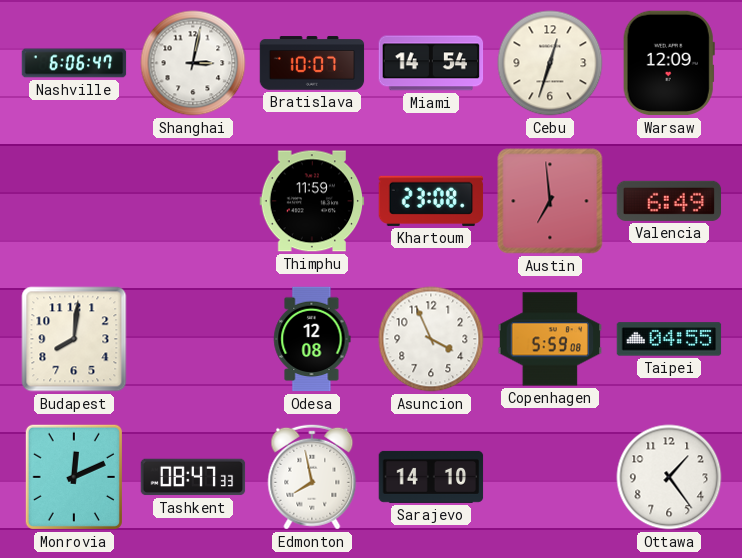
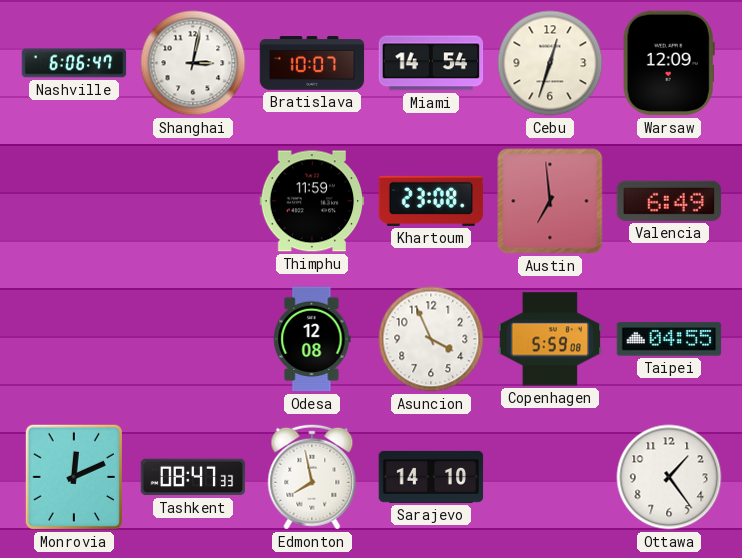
Budapest: 8:01 -> none (74, 339)
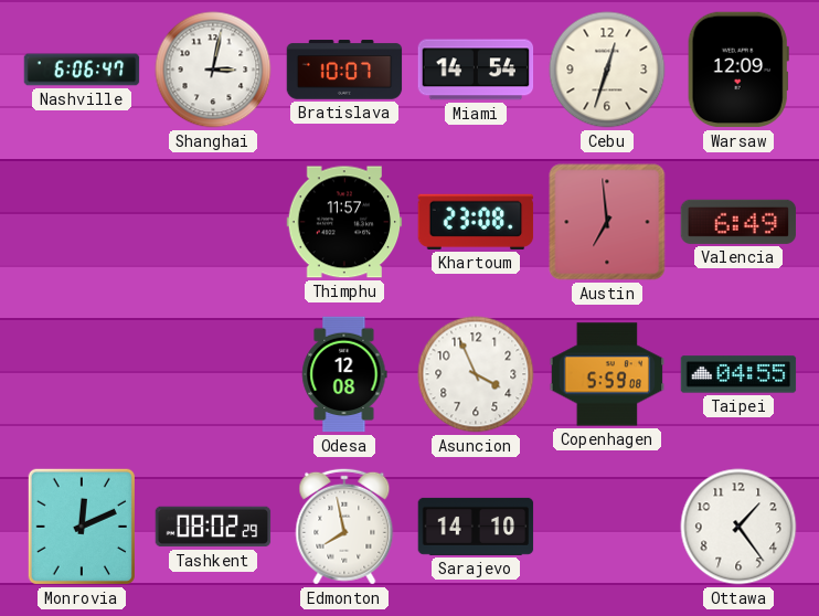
Thimphu: 11:59 -> 11:57 (344, 222)
Tashkent: 08:47 -> 08:02 (213, 527)
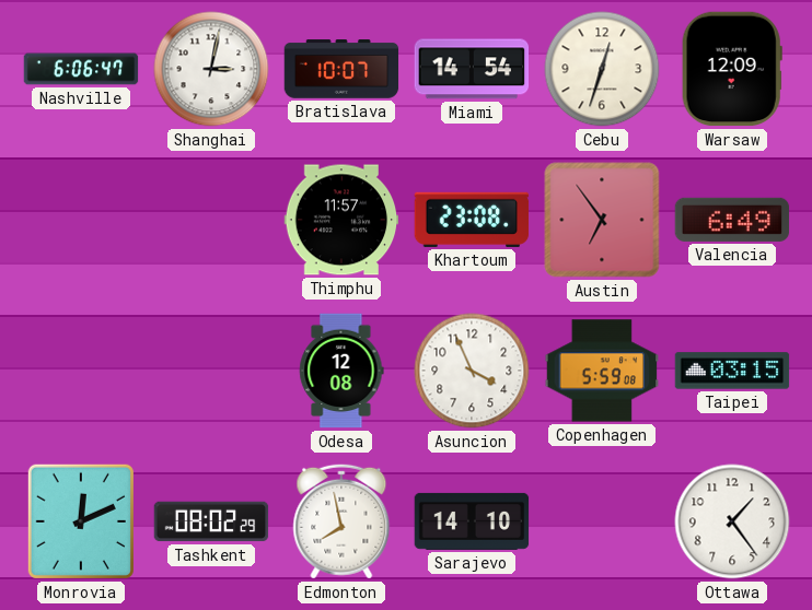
Austin: 6:59 -> 6:54 (602, 220)
Taipei: 04:55 -> 03:15 (732, 371)
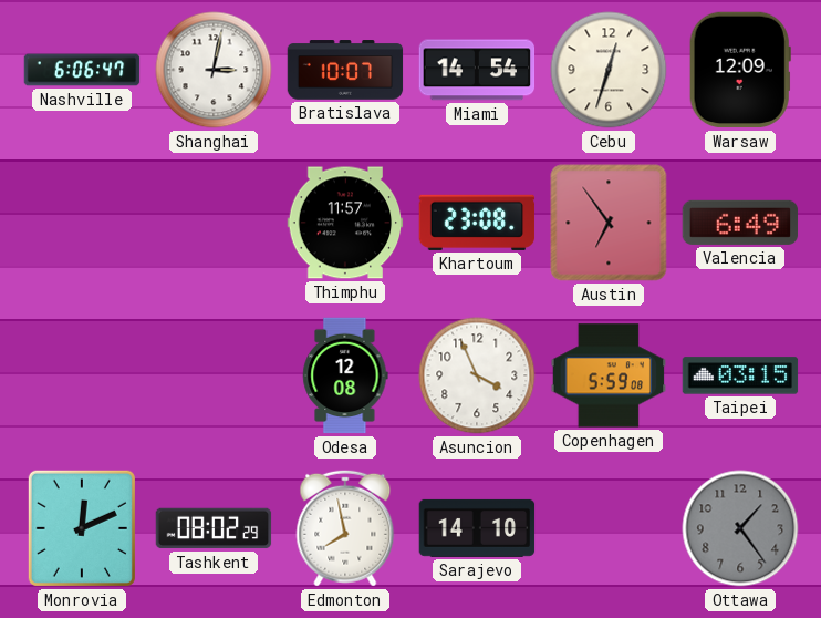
Ottawa dial: white -> grey (740, 528)
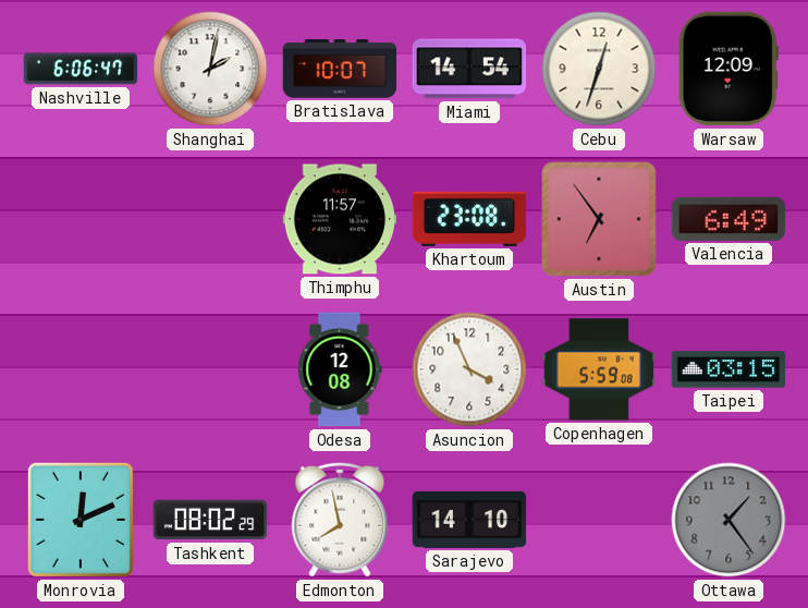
Shanghai: 3:02 -> 2:02 (210, 69)
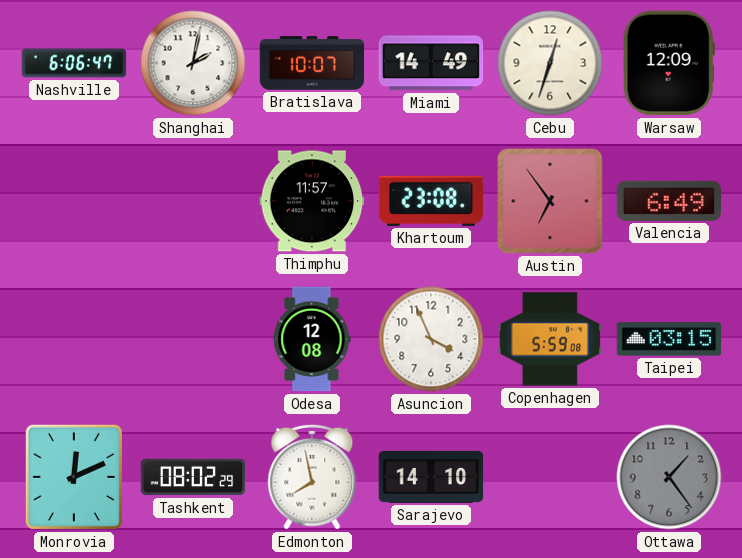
Miami: 14:54 -> 14:49 (431, 63)
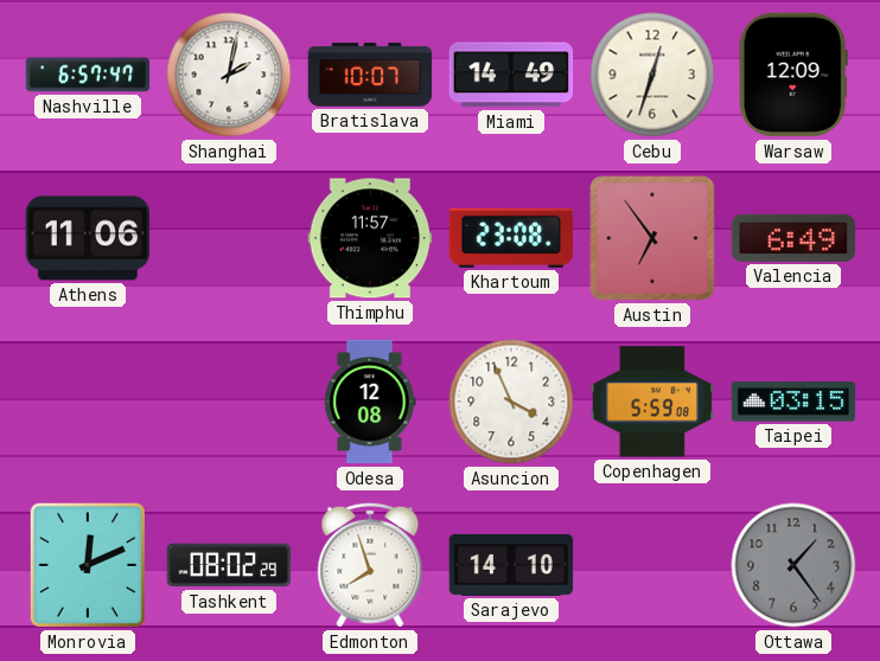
Nashville: 6:06 -> 6:57 (88, 75)
Athens: none -> 11:06 (88, 238)
Edmonton: 7:58 -> 7:57 (370, 565)
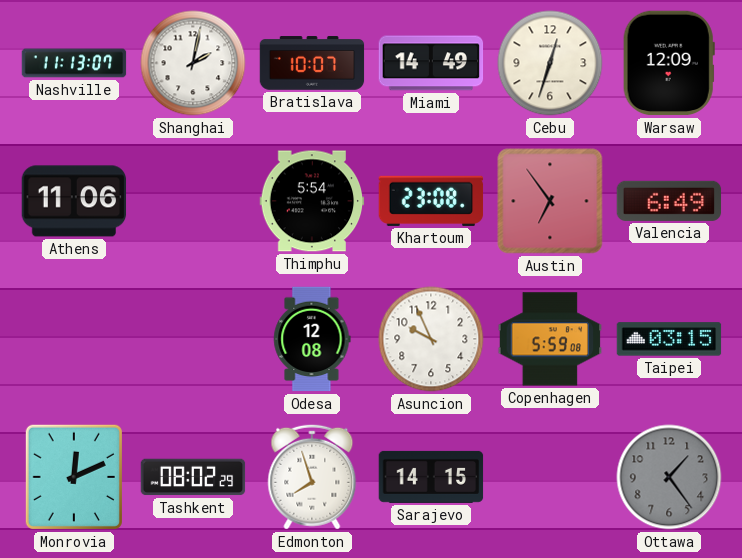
Nashville: 6:57 -> 11:13 (74, 63)
Thimphu: 11:57 -> 5:54 (312, 201)
Asuncion: 3:56 -> 9:56 (431, 339)
Sarajevo: 14:10 -> 14:15 (431, 477)
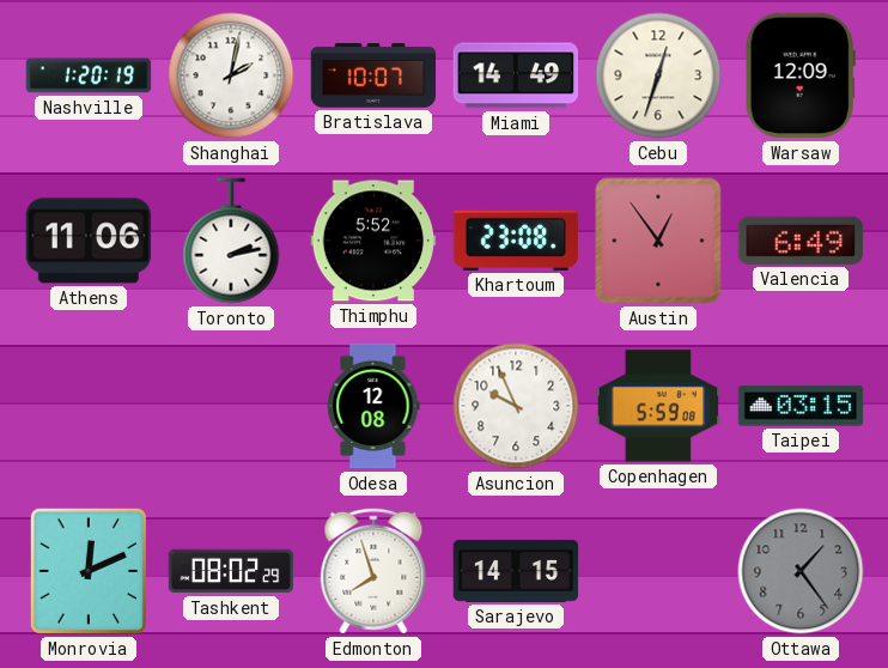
Nashville: 11:13 -> 1:20 (89, 75)
Toronto: none -> 2:13 (231, 241)
Thimphu: 5:54 -> 5:52 (373, 241)
Austin: 6:54 -> 12:54 (658, 241)
